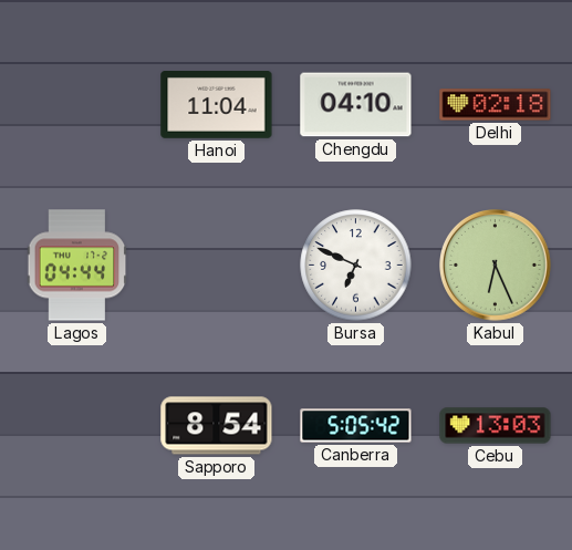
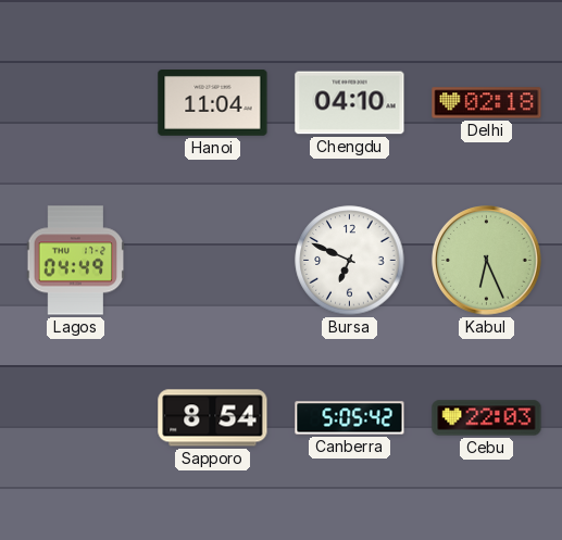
Lagos: 04:44 -> 04:49 (76, 261)
Cebu: 13:03 -> 22:03 (487, 418)
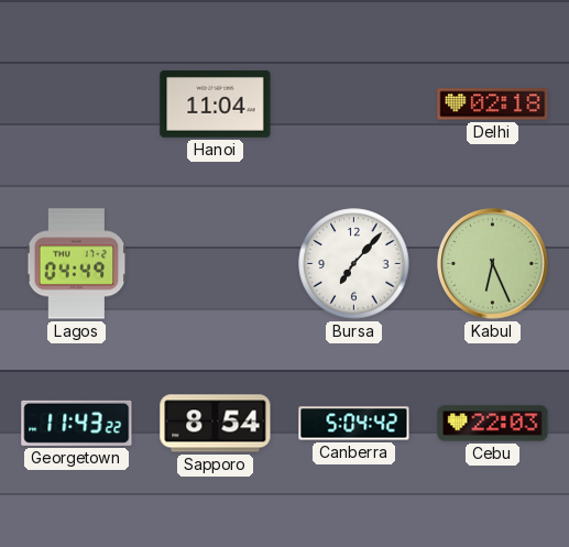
Chengdu: 04:10 -> none (350, 103)
Bursa: 6:49 -> 7:07 (354, 264)
Georgetown: none -> 11:43 (77, 423)
Canberra: 5:05 -> 5:04 (354, 424)
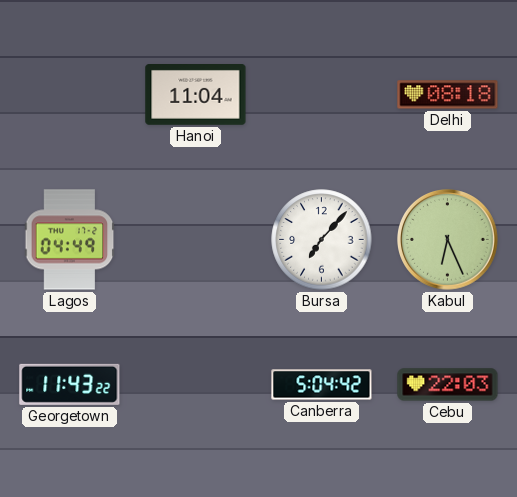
Delhi: 02:18 -> 08:18 (448, 95)
Sapporo: 8:54 -> none (216, 424)
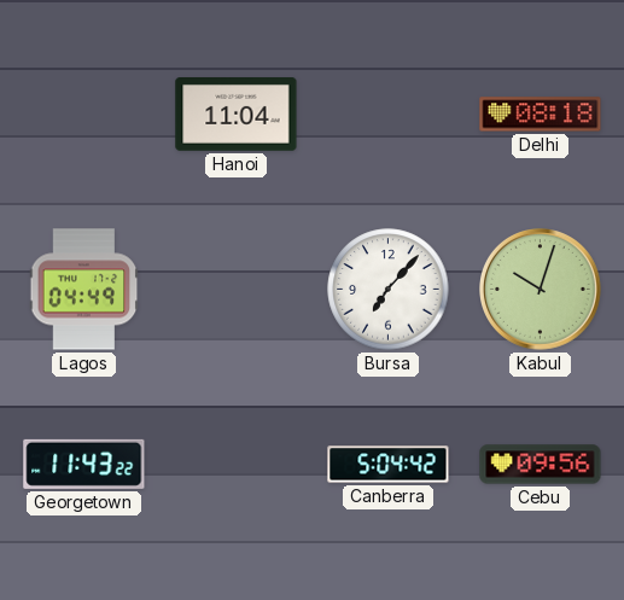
Kabul: 6:26 -> 10:03 (541, 290)
Cebu: 22:03 -> 09:56 (541, 465)
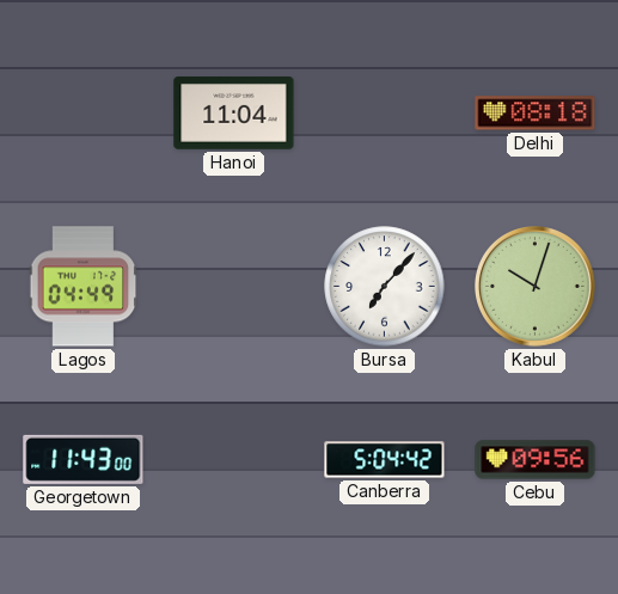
Georgetown: 11:43:22 -> 11:43:00 (84, 459)
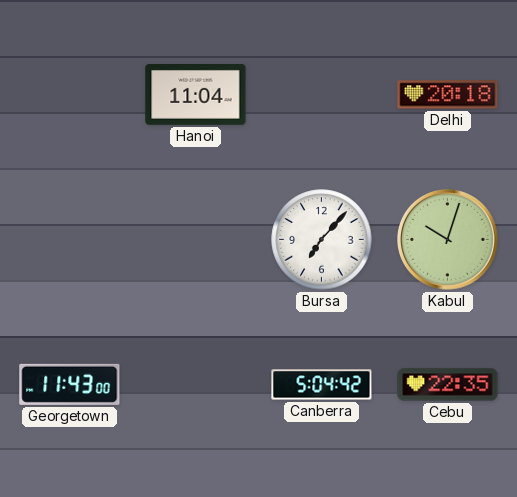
Delhi: 08:18 -> 20:18 (448, 95)
Lagos: 04:49 -> none (84, 287)
Cebu: 09:56 -> 22:35 (448, 385)
